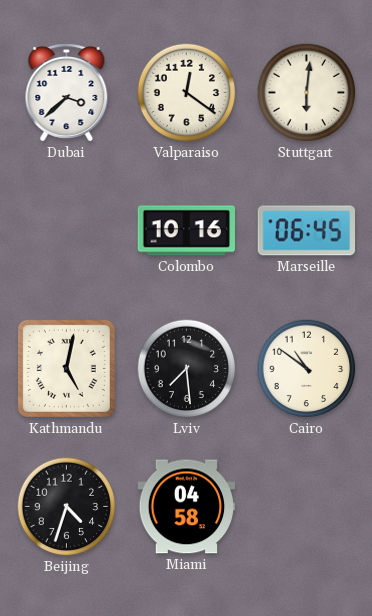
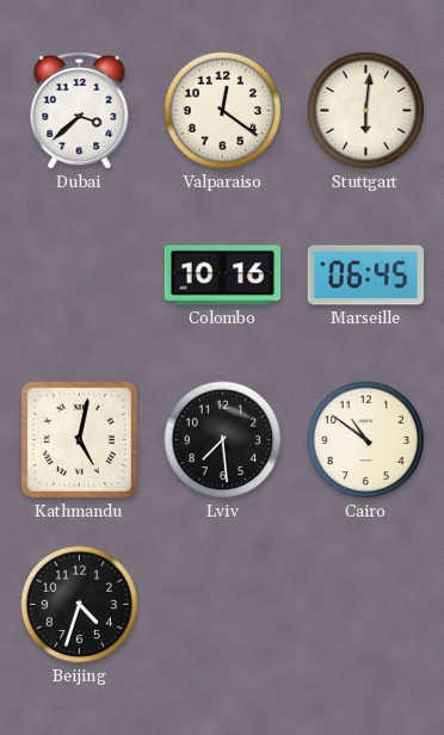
Miami: 04:58 -> none (187, 507)
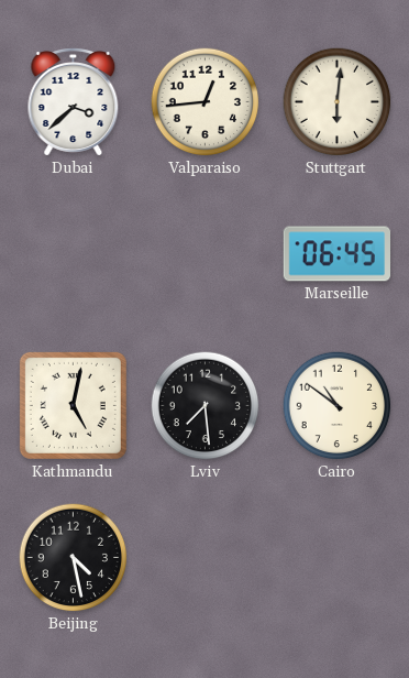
Valparaiso: 12:21 -> 12:44 (206, 102)
Colombo: 10:16 -> none (222, 276)
Beijing: 4:33 -> 4:28 (74, 558)
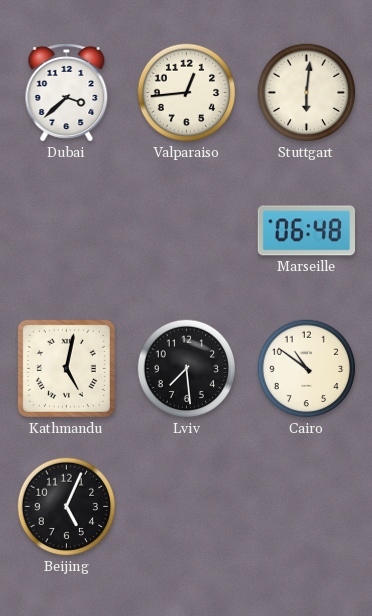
Marseille: 06:45 -> 06:48 (307, 231)
Beijing: 4:28 -> 5:04 (67, 507)
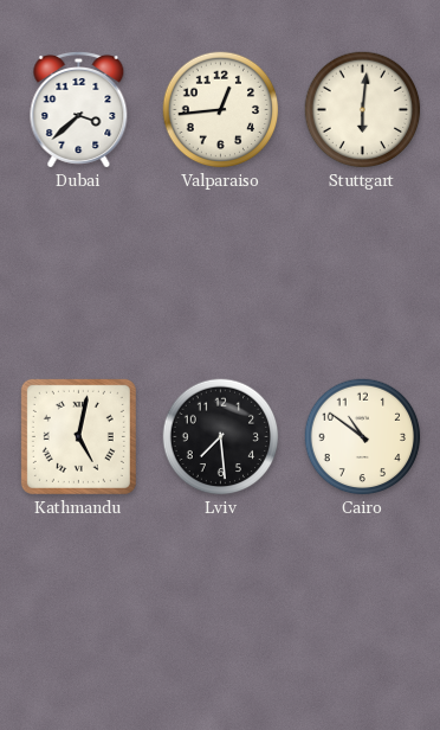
Marseille: 06:48 -> none (307, 231)
Beijing: 5:04 -> none (67, 507)
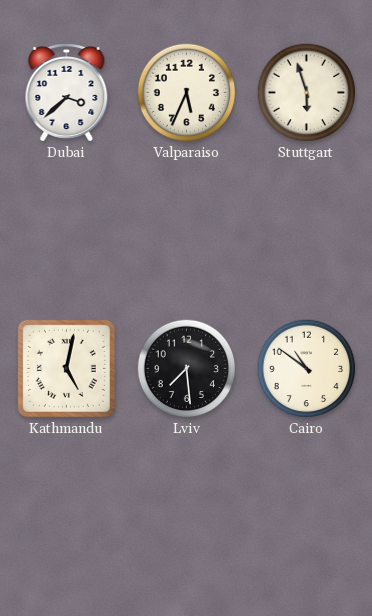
Valparaiso: 12:44 -> 5:34 (187, 93)
Stuttgart: 6:01 -> 5:57 (307, 93)
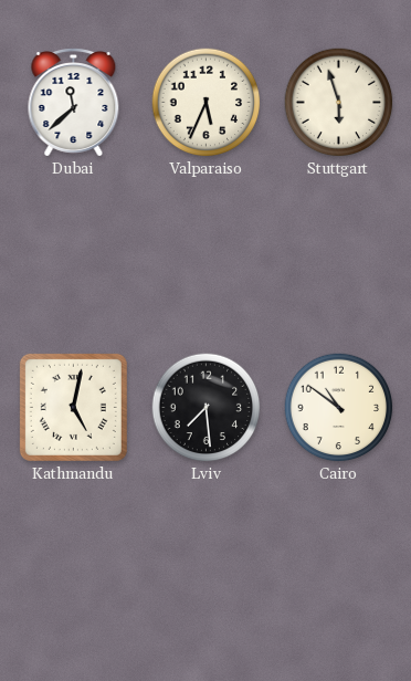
Dubai: 3:38 -> 11:38 (74, 103)
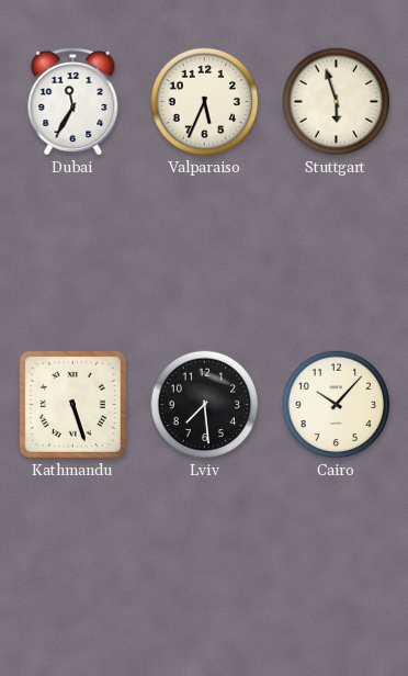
Dubai: 11:38 -> 11:35 (73, 102)
Kathmandu: 5:02 -> 5:27 (72, 404)
Cairo: 10:51 -> 10:07 (337, 405)
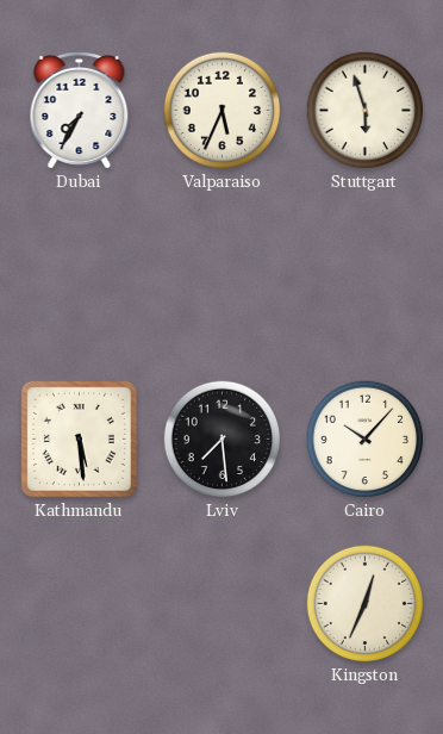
Dubai: 11:35 -> 7:35 (80, 111)
Kathmandu: 5:27 -> 5:29 (79, 438)
Kingston: none -> 12:34 (366, 604)
